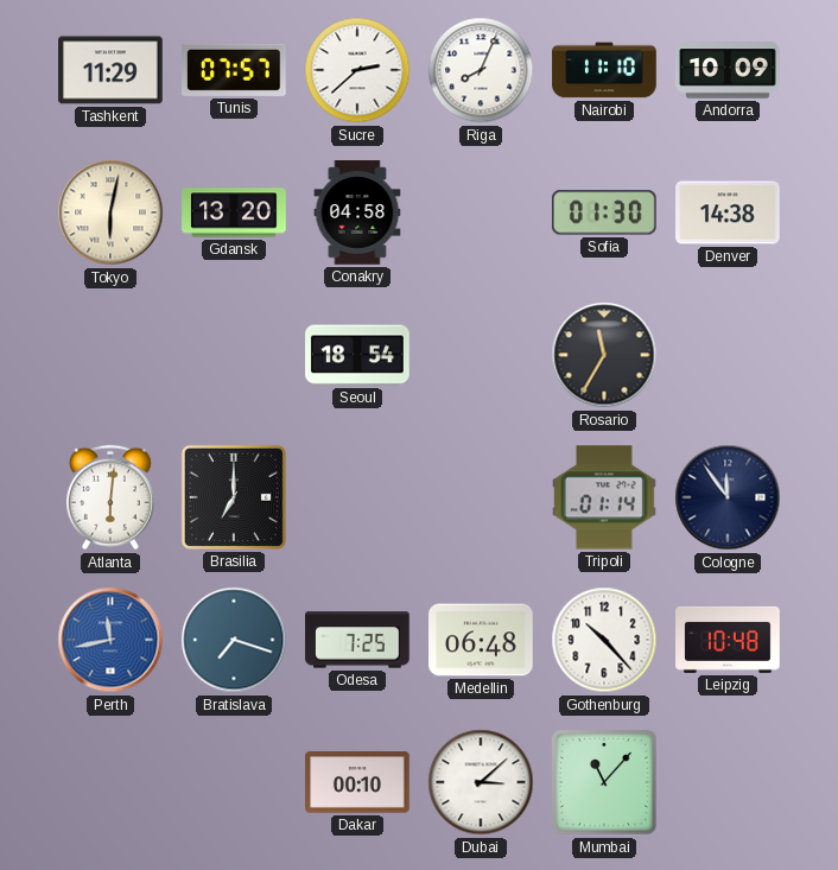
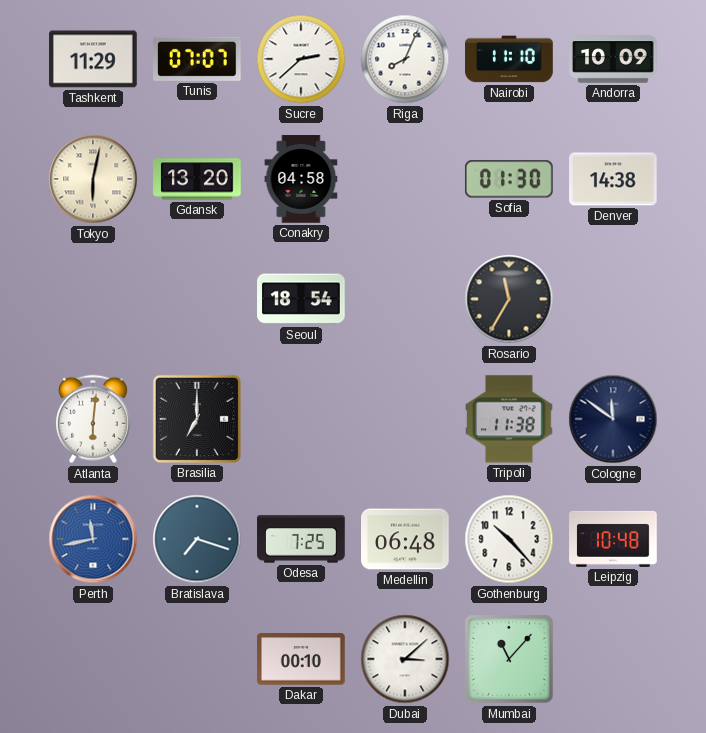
Tunis: 07:57 -> 07:07 (198, 59)
Tripoli: 01:14 -> 11:38 (509, 419)
Cologne: 11:54 -> 11:51 (613, 419)
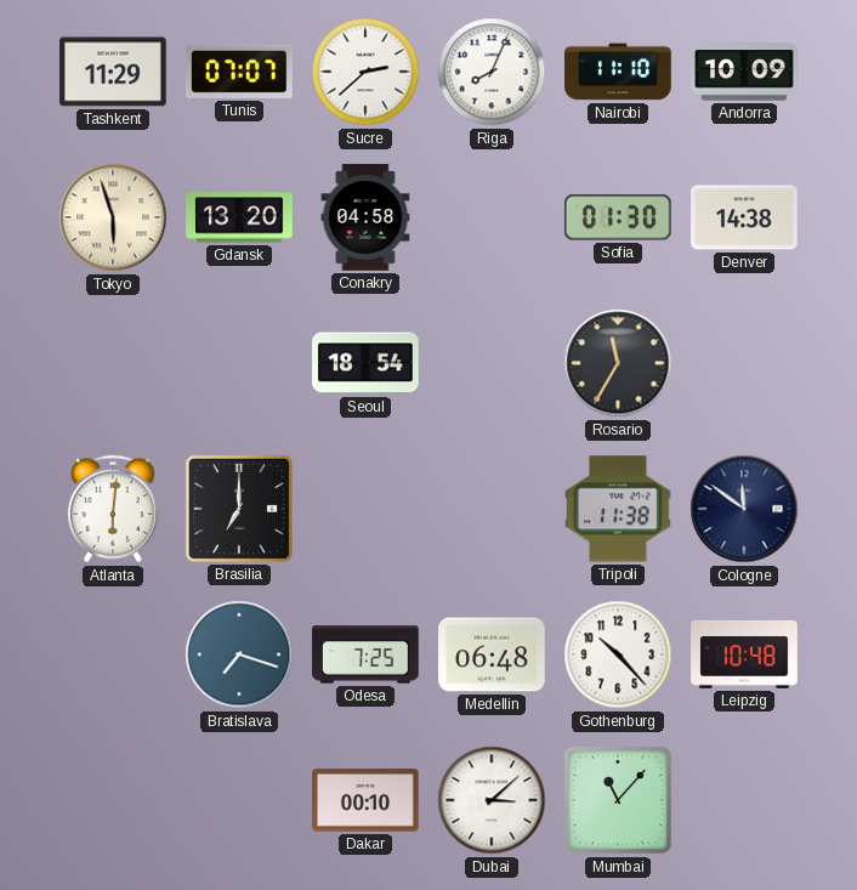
Tokyo: 6:02 -> 5:57 (113, 217)
Perth: 11:43 -> none (93, 539)
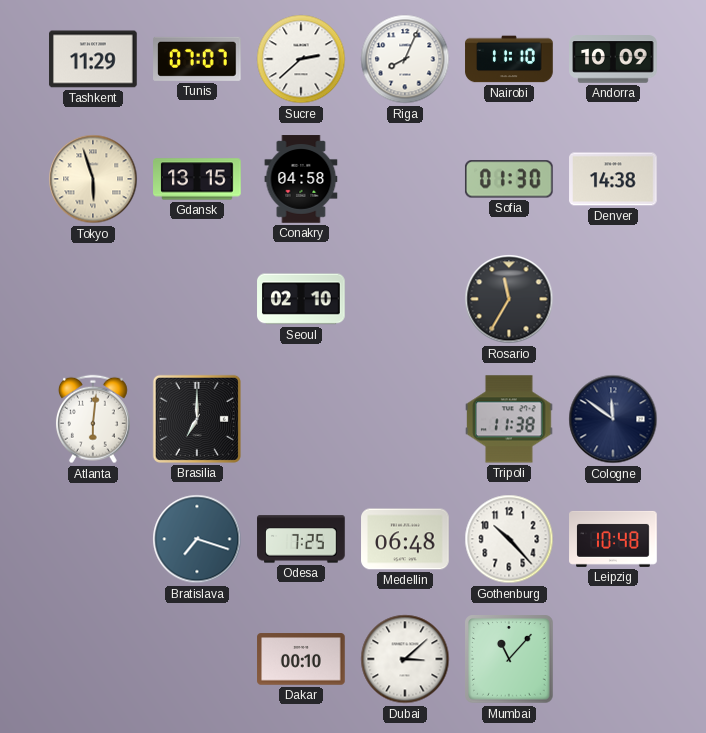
Gdansk: 13:20 -> 13:15 (197, 179)
Seoul: 18:54 -> 02:10 (301, 299)
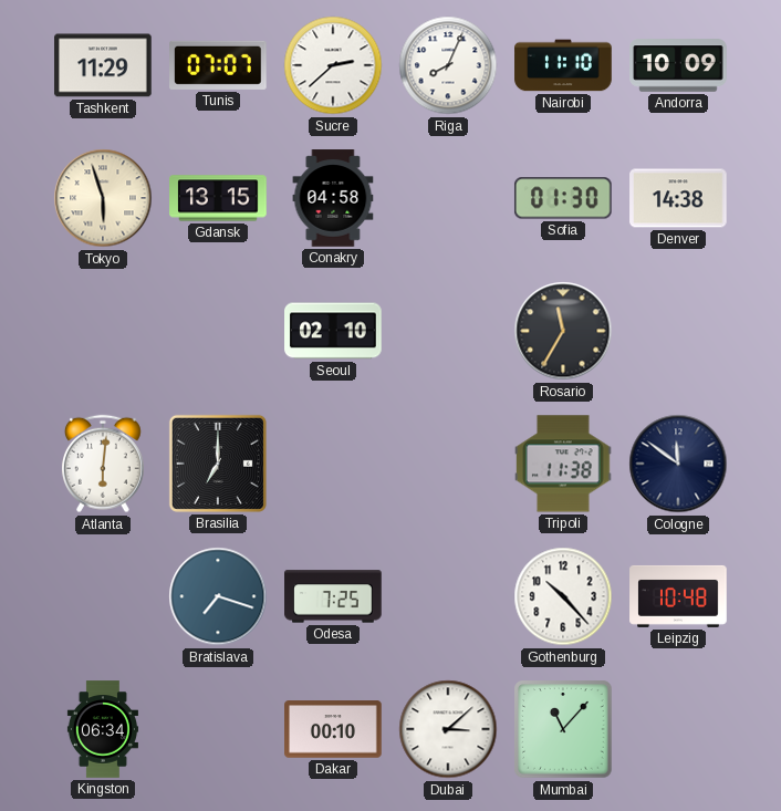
Medellin: 06:48 -> none (405, 539)
Kingston: none -> 06:34 (103, 729)
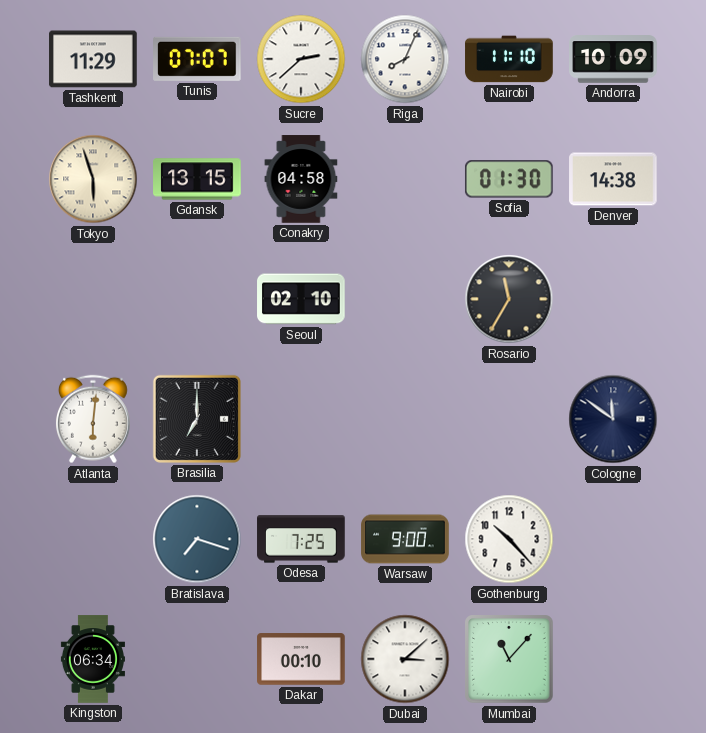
Tripoli: 11:38 -> none (563, 464)
Warsaw: none -> 9:00 (405, 539)
Leipzig: 10:48 -> none (678, 596)
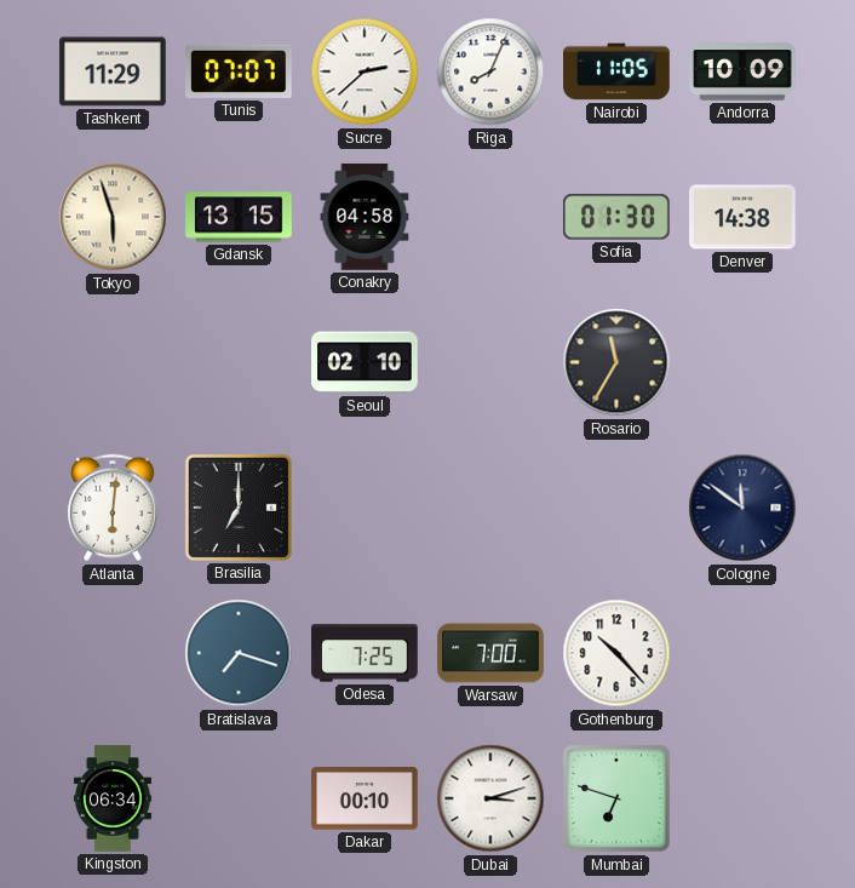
Nairobi: 11:10 -> 11:05 (616, 71)
Warsaw: 9:00 -> 7:00 (490, 653)
Dubai: 3:08 -> 3:12 (490, 798)
Mumbai: 11:07 -> 6:48 (616, 798)
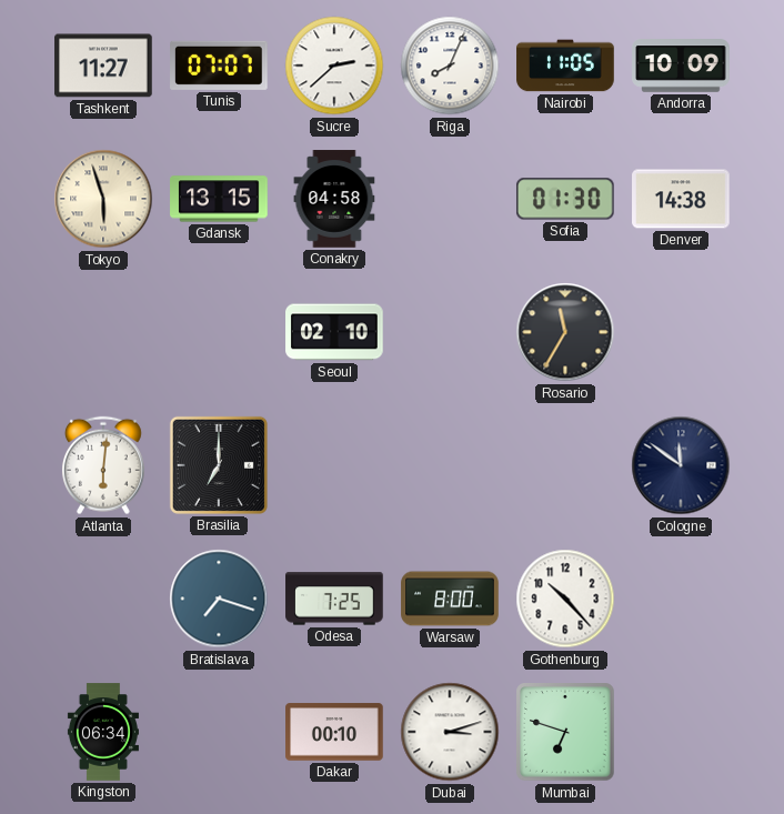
Tashkent: 11:29 -> 11:27 (103, 66)
Warsaw: 7:00 -> 8:00 (450, 599)
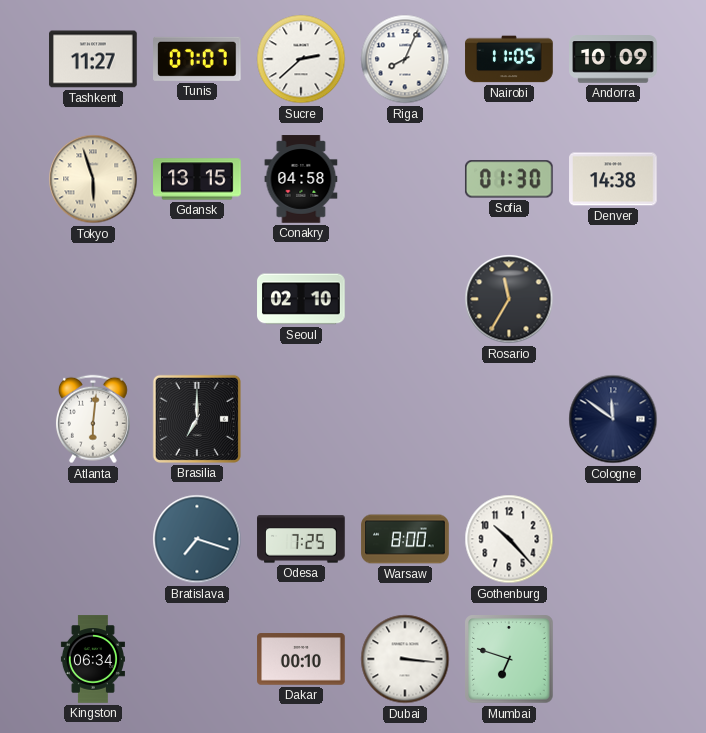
Dubai: 3:12 -> 3:16 (405, 659)
